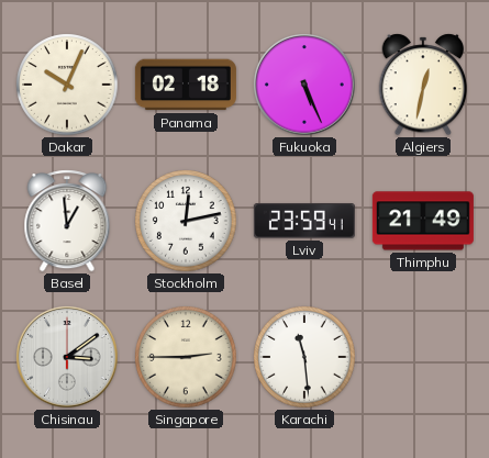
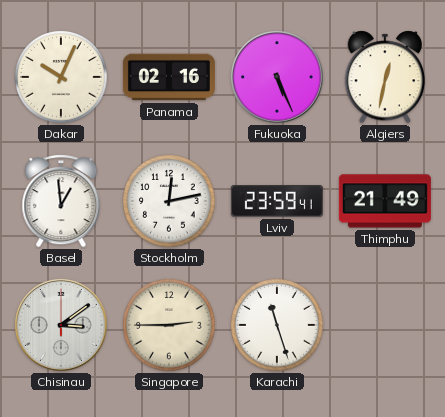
Panama: 02:18 -> 02:16 (169, 77)
Karachi: 11:29 -> 11:27 (277, 325)
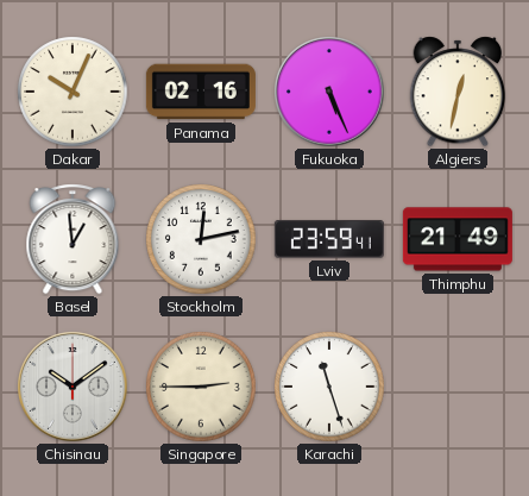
Chisinau: 3:09 -> 10:09 (74, 388)
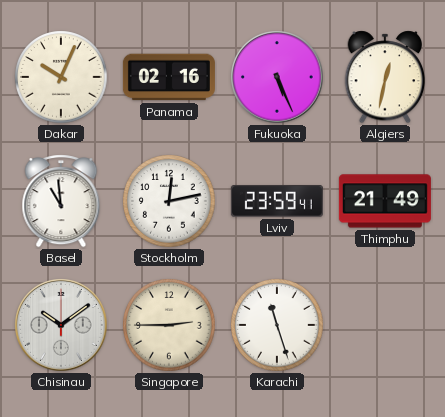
Basel: 12:59 -> 10:59 (61, 201)
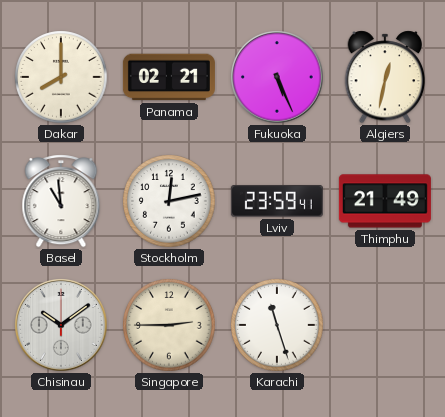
Dakar: 10:04 -> 8:00 (61, 77)
Panama: 02:16 -> 02:21 (169, 77)
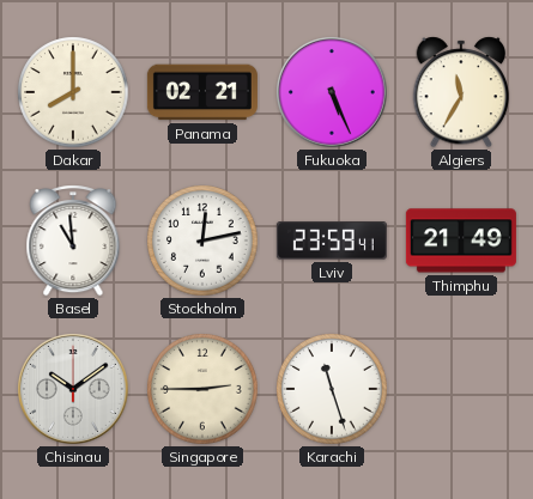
Algiers: 12:32 -> 11:35 (461, 92)
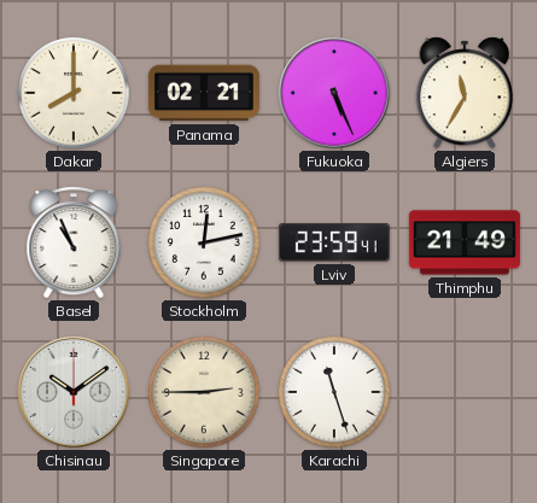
Basel: 10:59 -> 10:56 (74, 242)
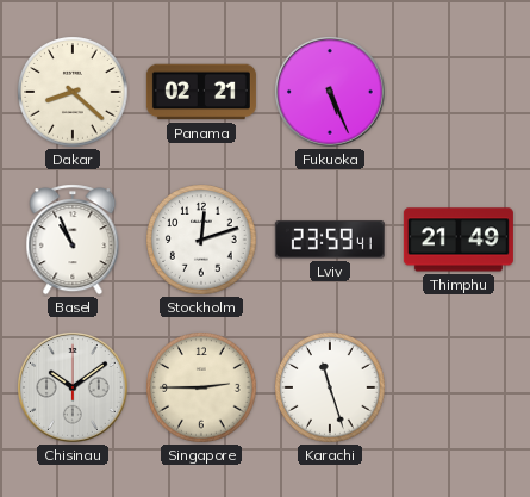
Dakar: 8:00 -> 8:22 (73, 92)
Algiers: 11:35 -> none (465, 93)
Stockholm: 12:13 -> 12:12 (201, 240)
